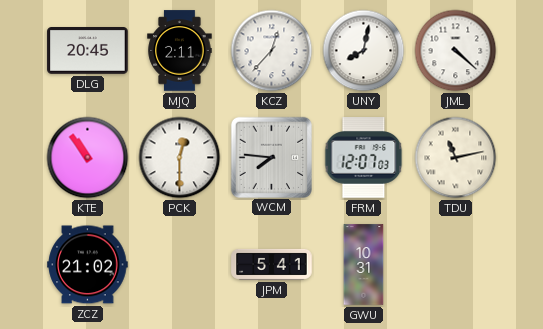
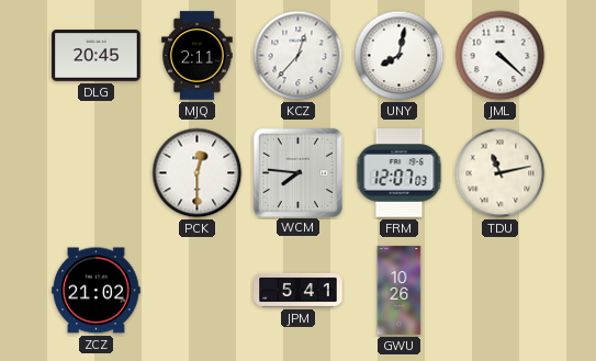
KTE: 10:54 -> none (88, 158)
GWU: 10:31 -> 10:26 (400, 291)
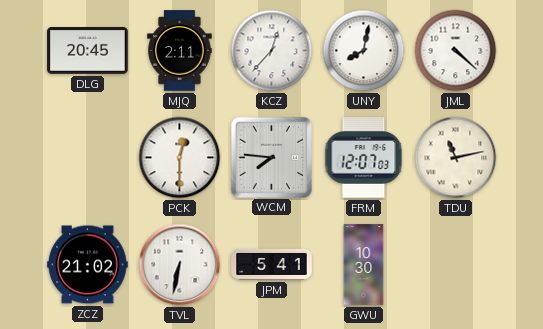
TVL: none -> 6:32 (180, 265)
GWU: 10:26 -> 10:30 (364, 265)
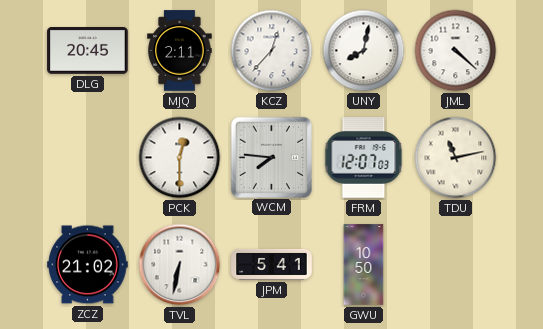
GWU: 10:30 -> 10:50 (364, 265)
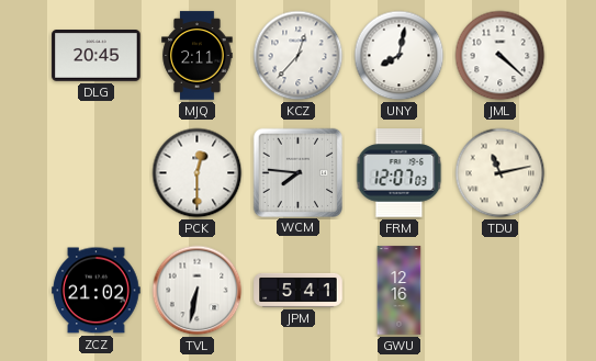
GWU: 10:50 -> 12:16 (400, 291)
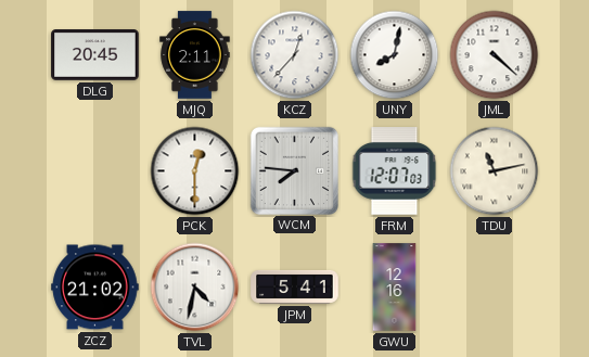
TVL: 6:32 -> 4:32 (195, 288)
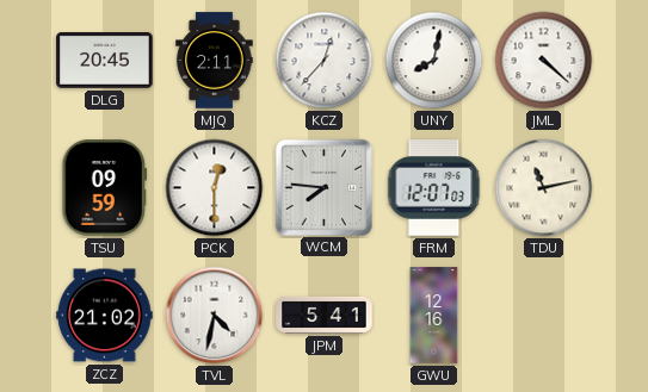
TSU: none -> 09:59 (105, 188)
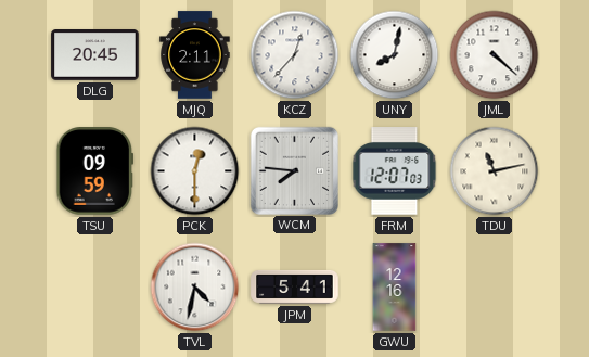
ZCZ: 21:02 -> none (105, 316)
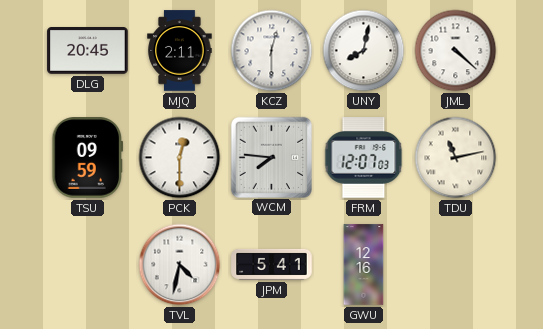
KCZ: 12:37 -> 12:30 (272, 51)
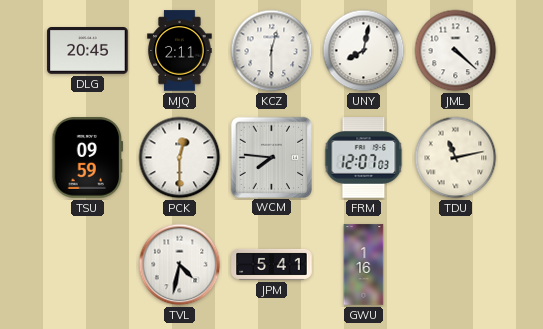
GWU: 12:16 -> 1:16 (364, 265)
